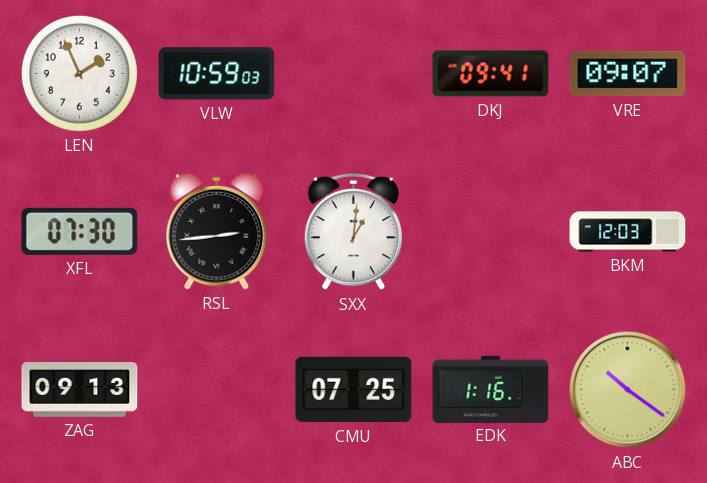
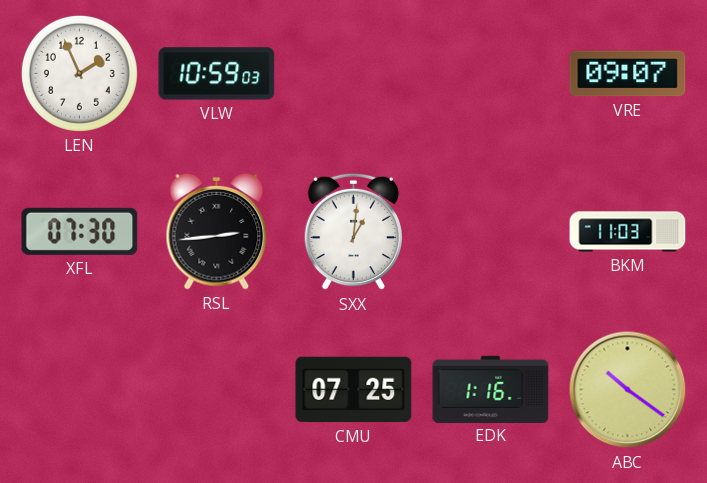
DKJ: 09:41 -> none (491, 74)
BKM: 12:03 -> 11:03 (628, 232)
ZAG: 09:13 -> none (80, 390)
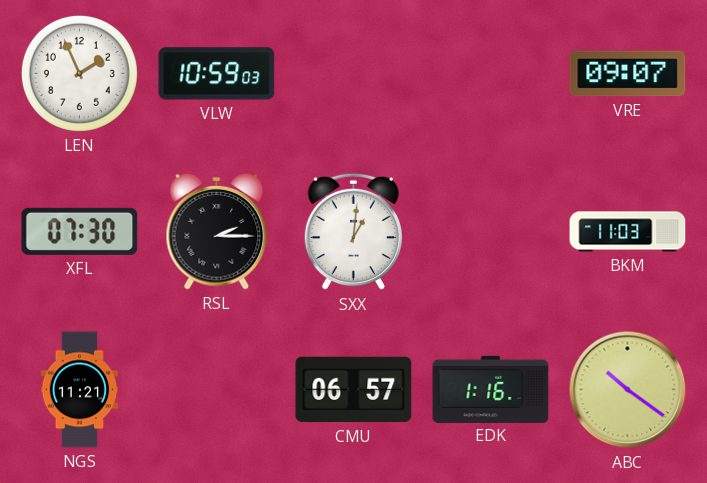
RSL: 2:44 -> 2:15 (217, 231)
NGS: none -> 11:21 (80, 390)
CMU: 07:25 -> 06:57 (354, 390)
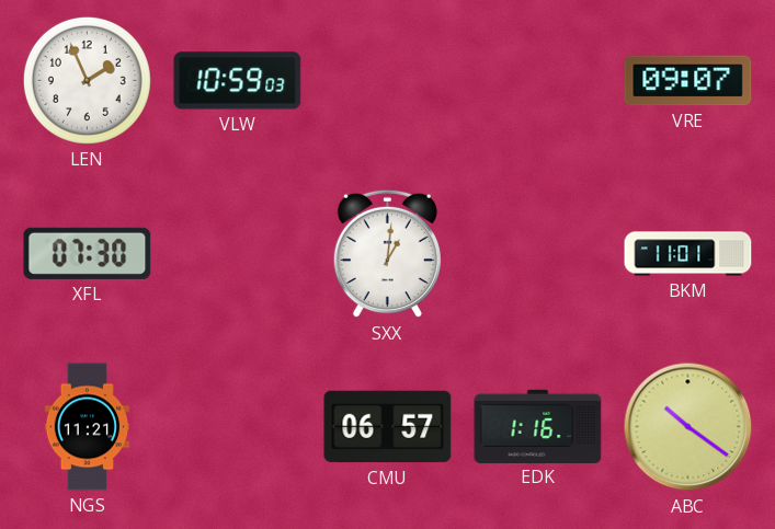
RSL: 2:15 -> none (217, 231)
BKM: 11:03 -> 11:01 (688, 254)
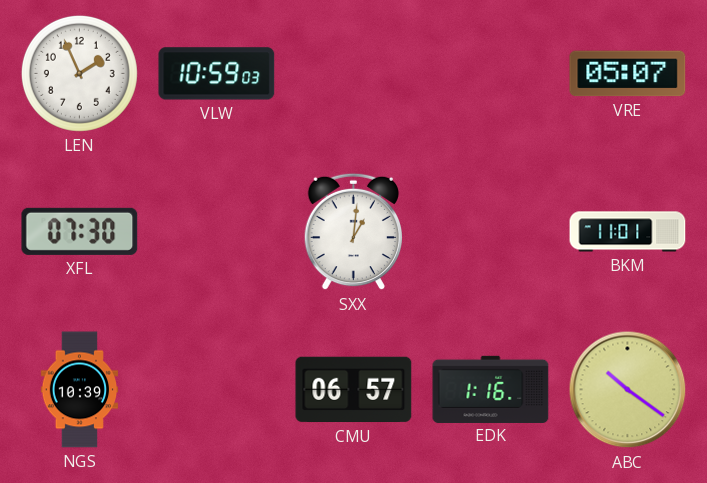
VRE: 09:07 -> 05:07 (628, 74)
NGS: 11:21 -> 10:39 (80, 390)
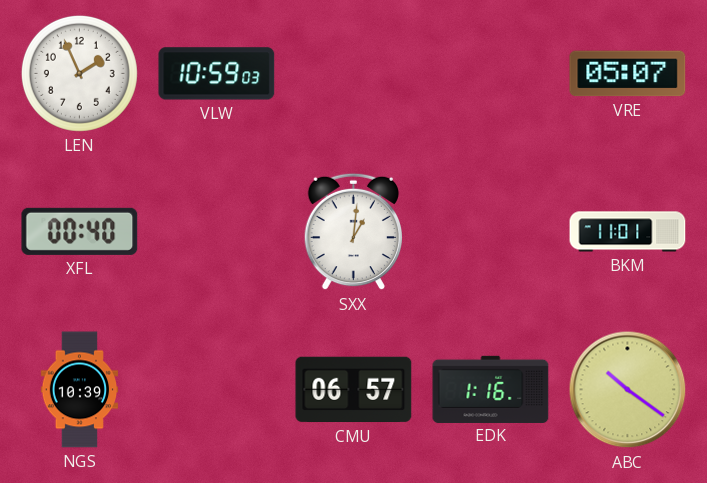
XFL: 07:30 -> 00:40 (80, 231)
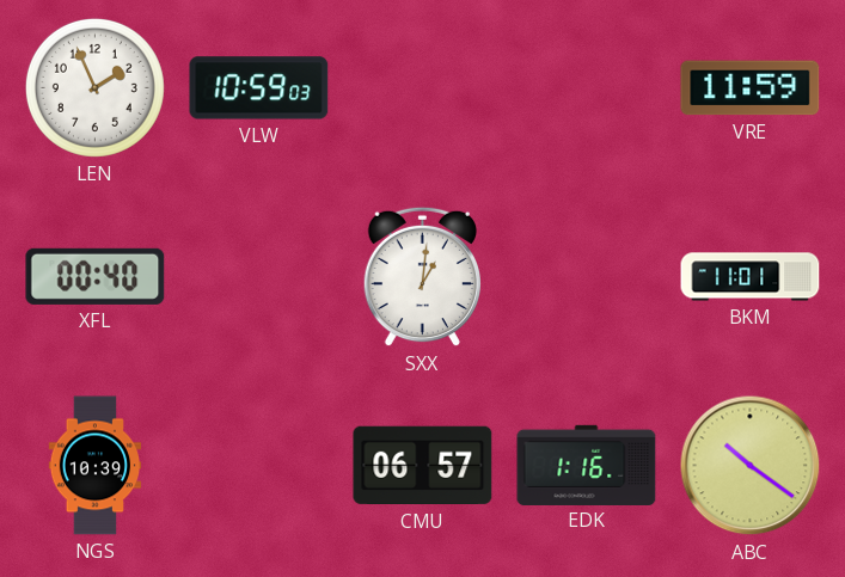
VRE: 05:07 -> 11:59 (751, 88)
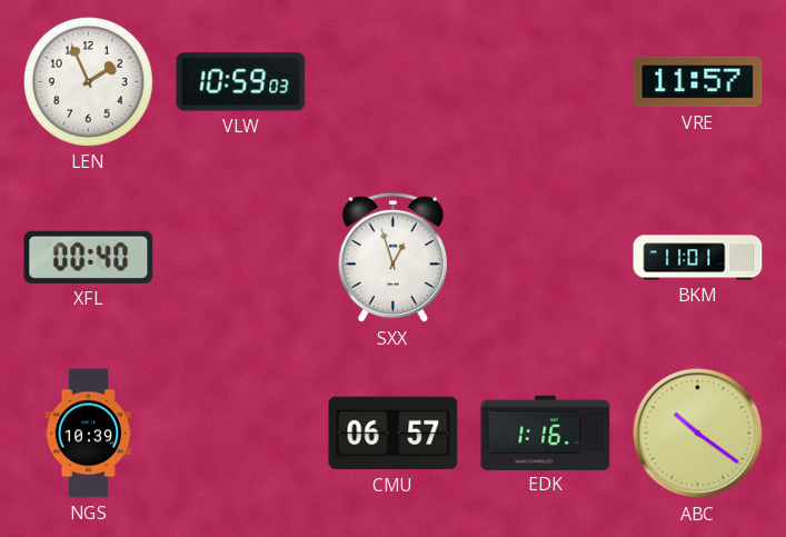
VRE: 11:59 -> 11:57 (698, 82)
SXX: 1:01 -> 12:57 (392, 258)
